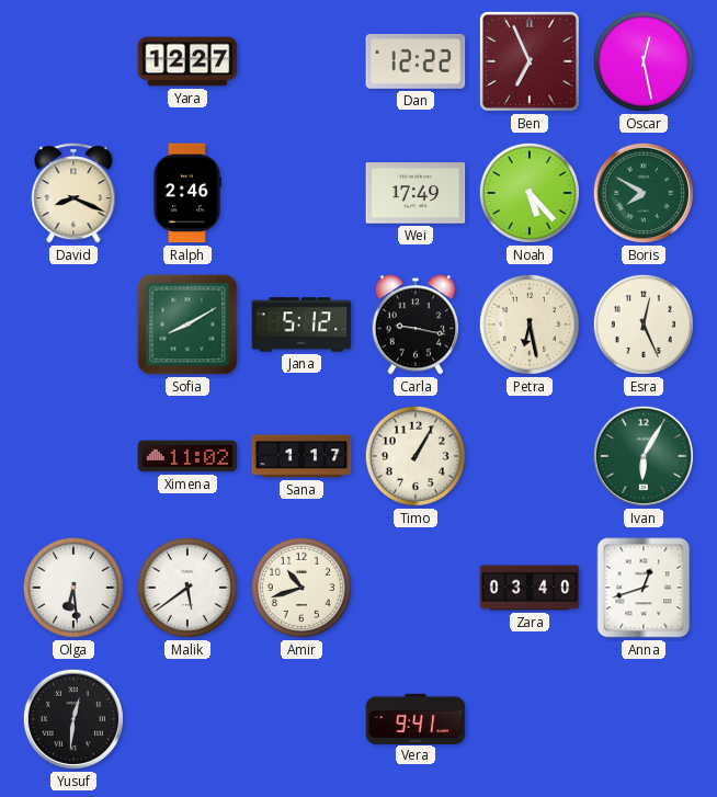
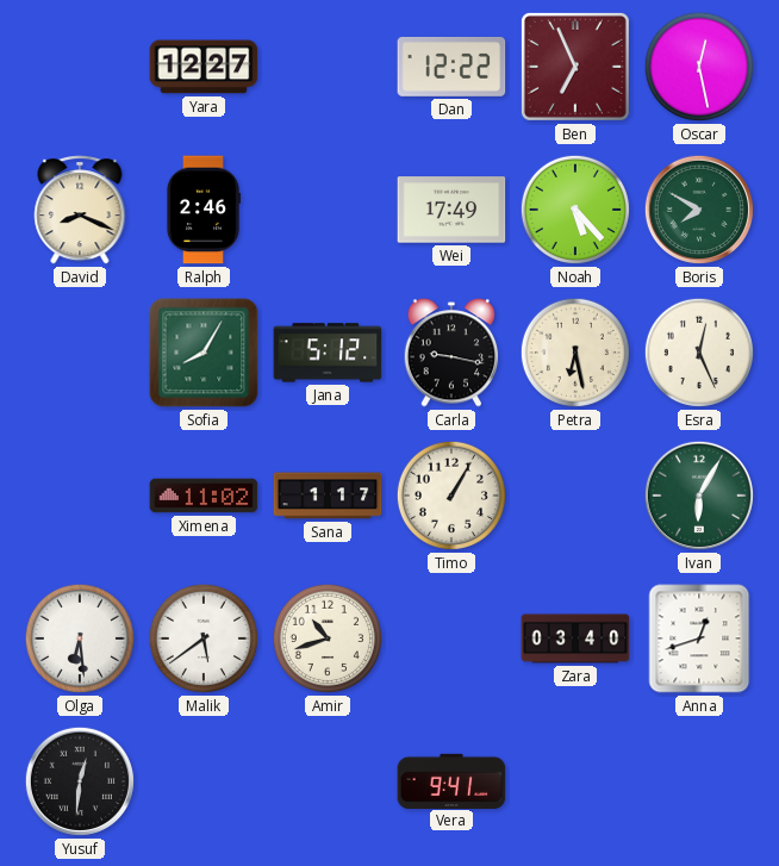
Sofia: 8:10 -> 8:05 (204, 353)
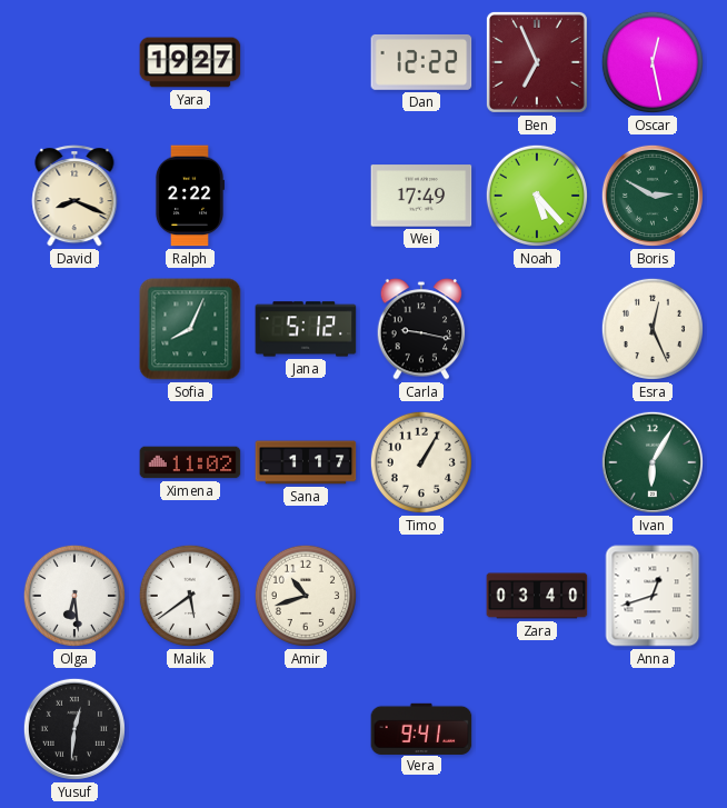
Yara: 12:27 -> 19:27 (190, 62)
Ralph: 2:46 -> 2:22 (189, 196)
Boris: 7:50 -> 2:50 (653, 196)
Sofia: 8:05 -> 8:04 (190, 329)
Petra: 6:28 -> none (575, 353)
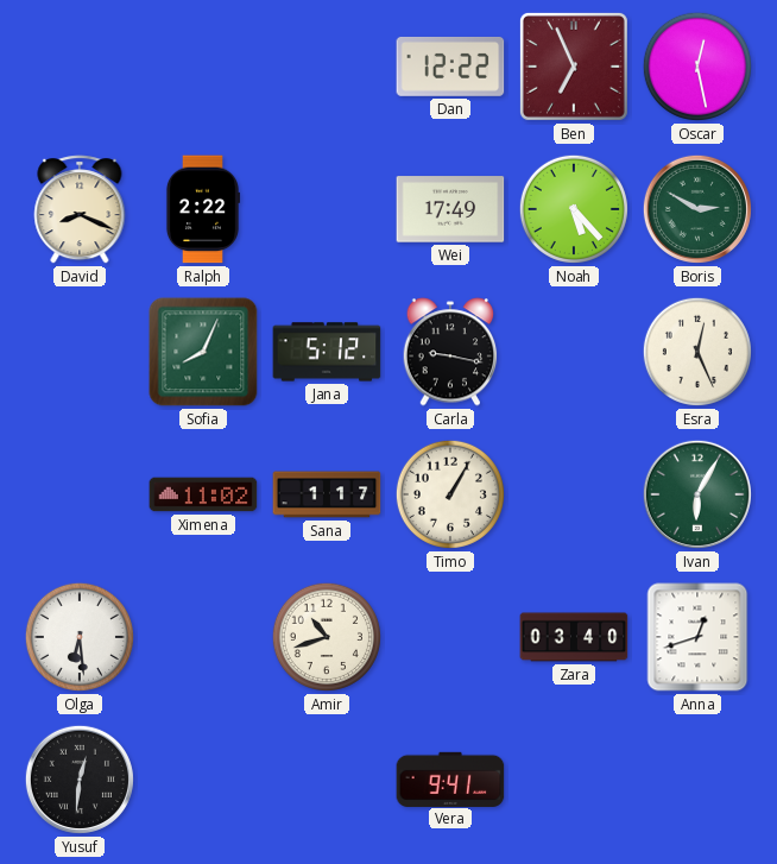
Yara: 19:27 -> none (190, 62)
Malik: 5:39 -> none (190, 596)
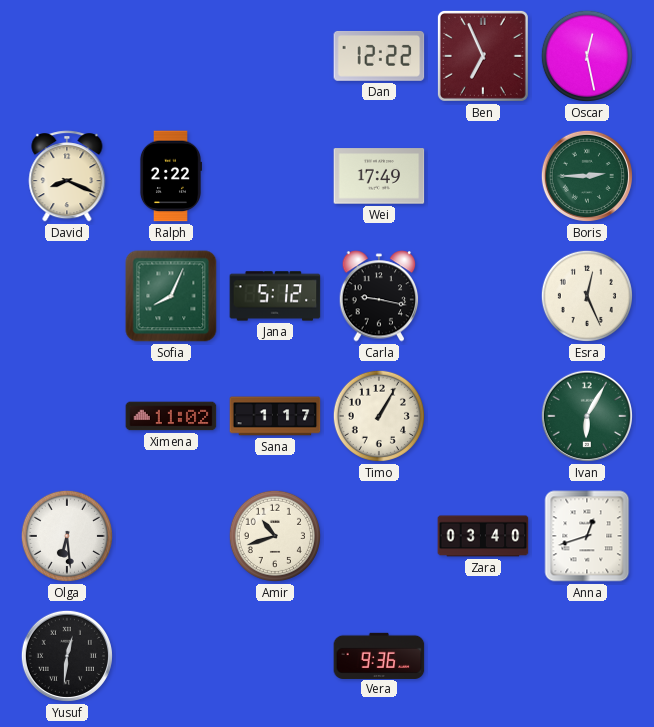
Noah: 5:23 -> none (574, 209)
Boris: 2:50 -> 2:45 (587, 176)
Vera: 9:41 -> 9:36 (379, 655)
